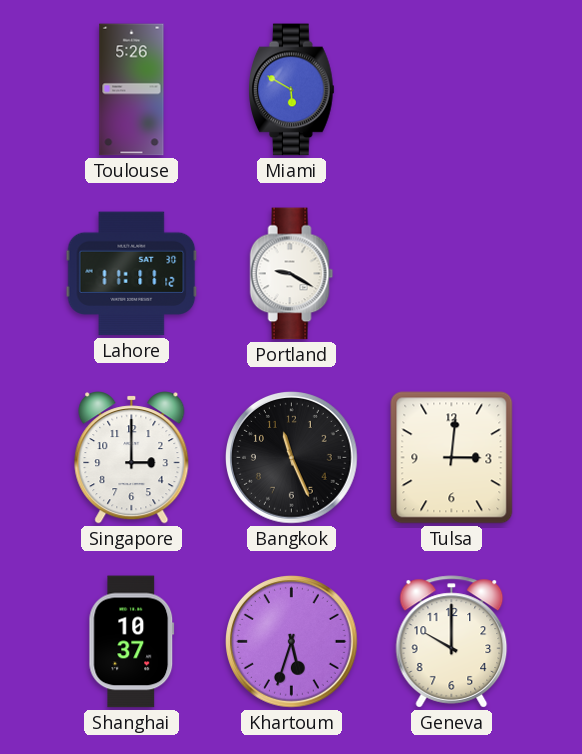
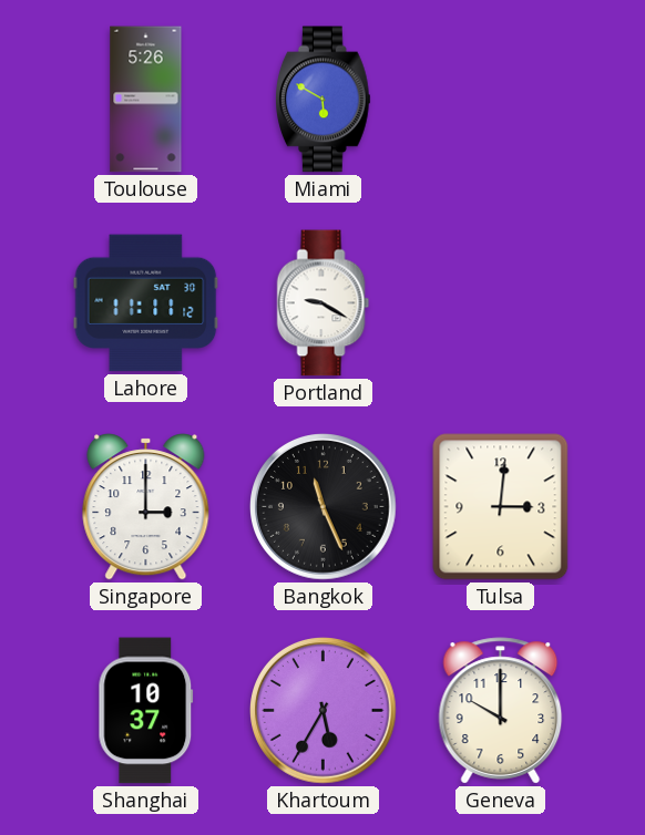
Khartoum: 5:33 -> 5:35 (324, 711)
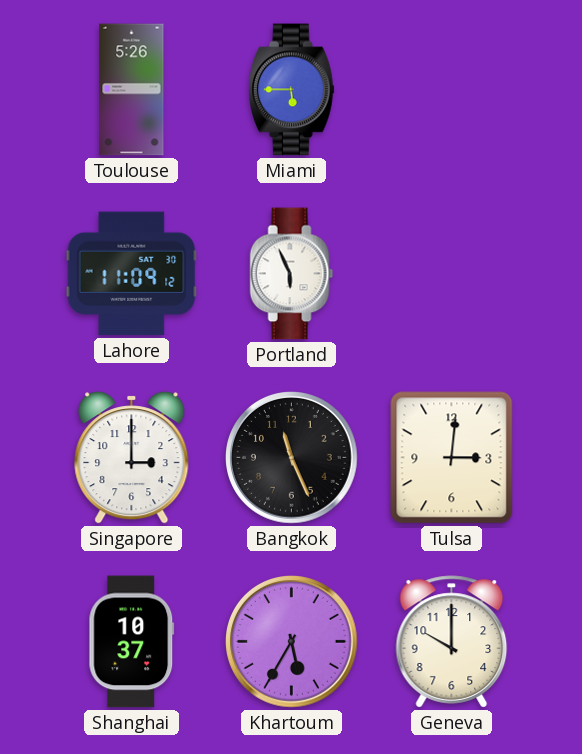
Miami: 5:50 -> 5:45 (292, 90)
Lahore: 11:11 -> 11:09 (132, 274)
Portland: 9:20 -> 5:56 (292, 274)
